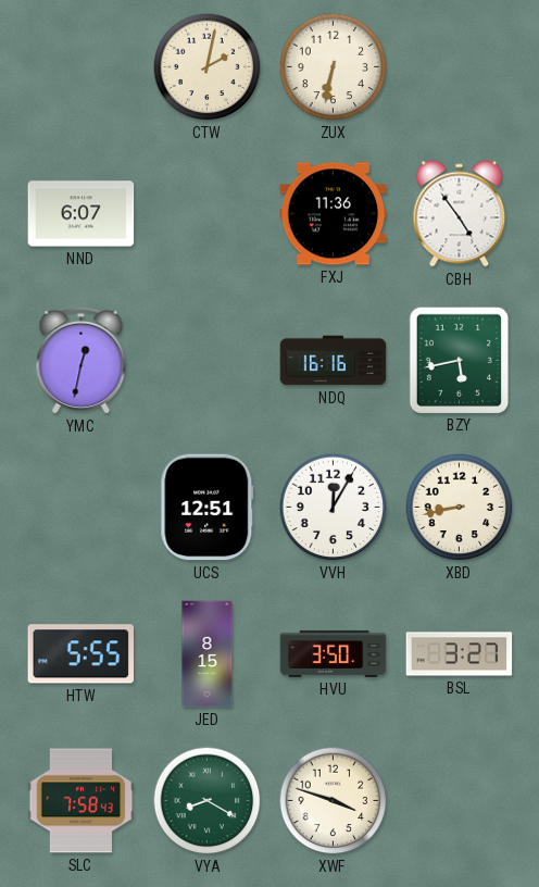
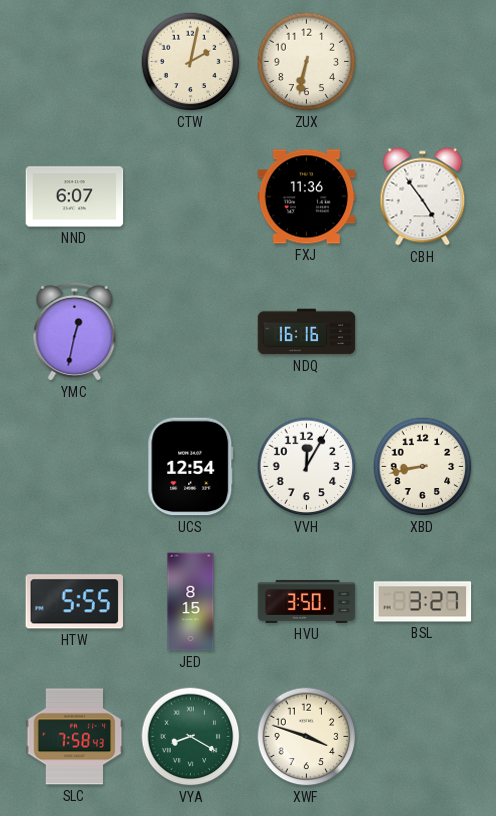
BZY: 5:43 -> none (459, 360)
UCS: 12:51 -> 12:54 (191, 467)
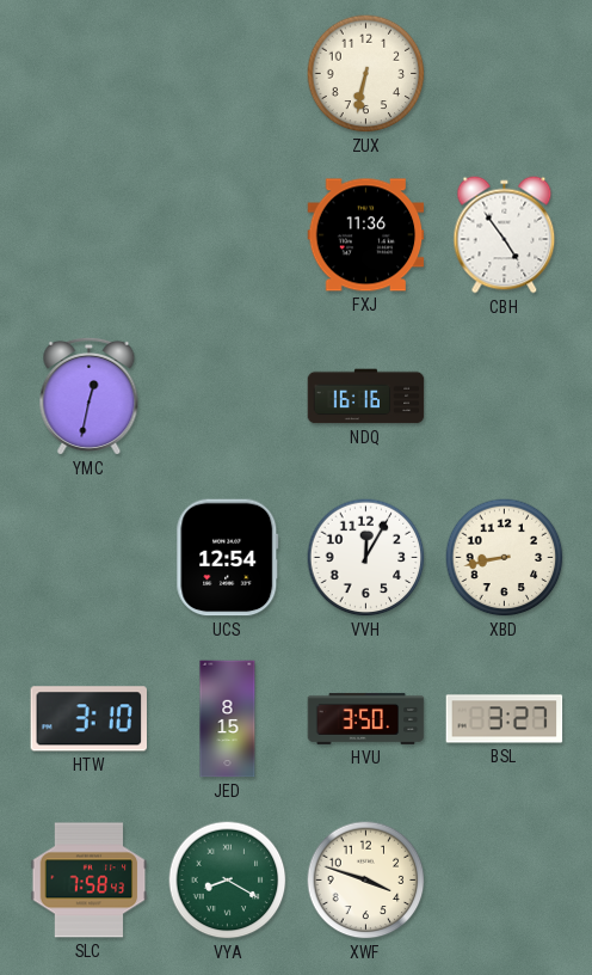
CTW: 2:02 -> none (191, 62)
NND: 6:07 -> none (75, 197)
HTW: 5:55 -> 3:10 (90, 719)
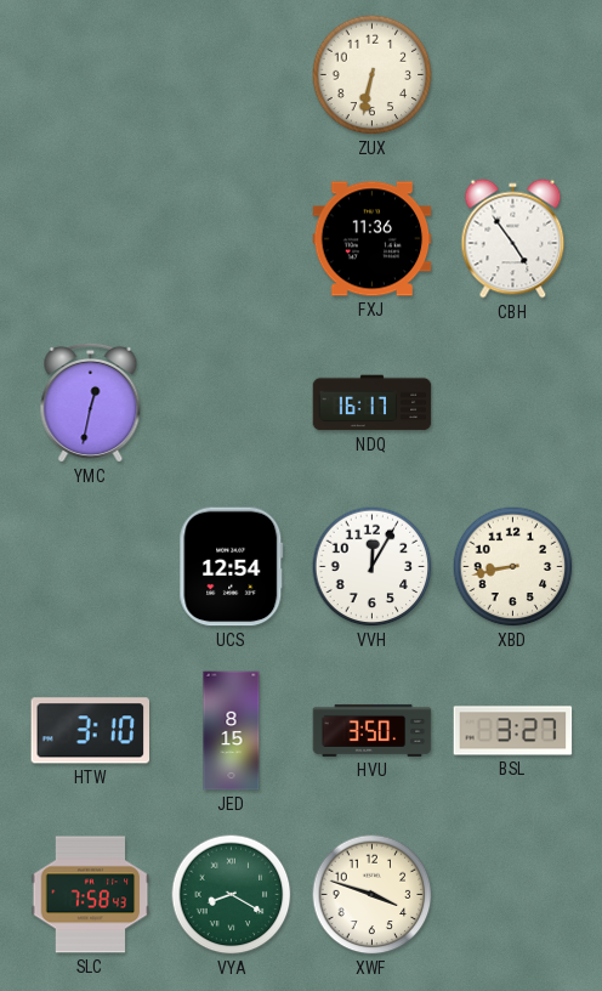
NDQ: 16:16 -> 16:17 (373, 403)
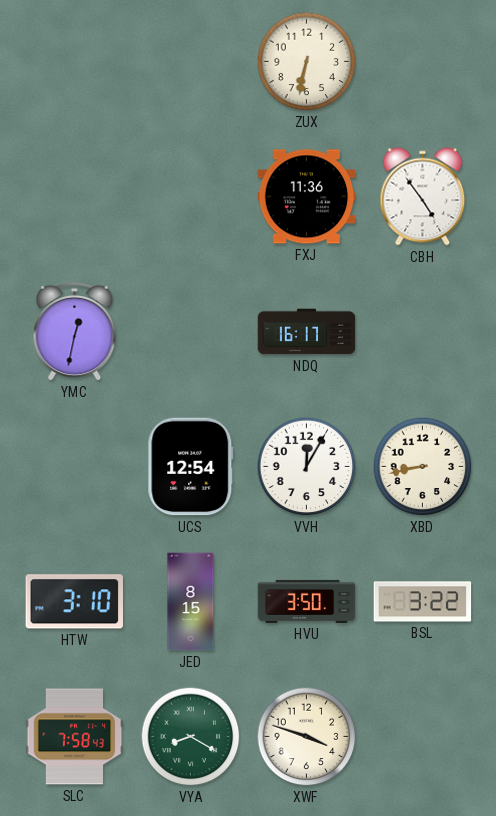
BSL: 3:27 -> 3:22 (423, 602)
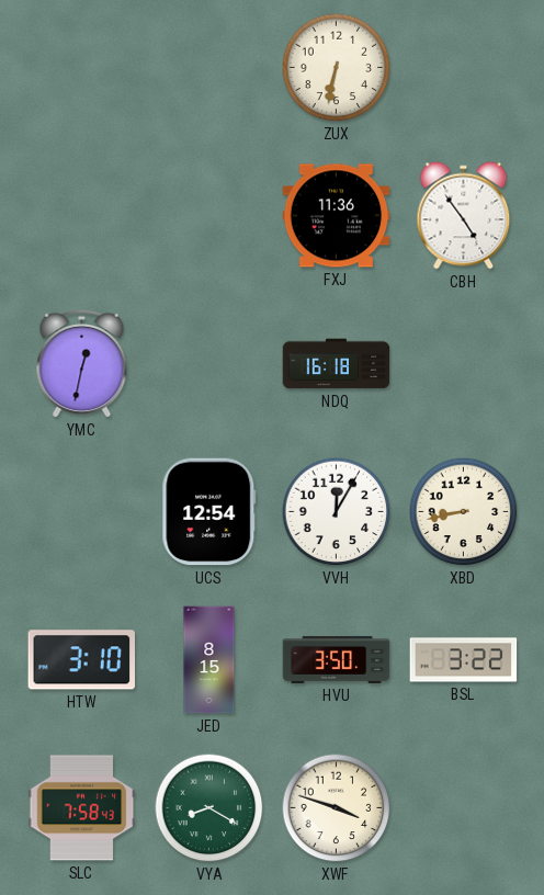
NDQ: 16:17 -> 16:18 (337, 364)
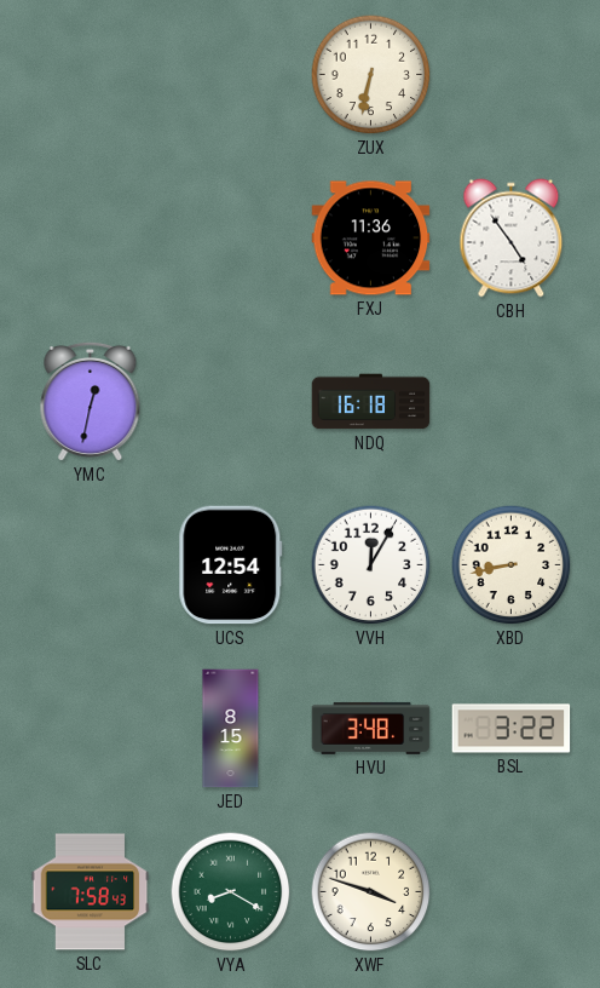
HTW: 3:10 -> none (82, 660)
HVU: 3:50 -> 3:48 (371, 728)
